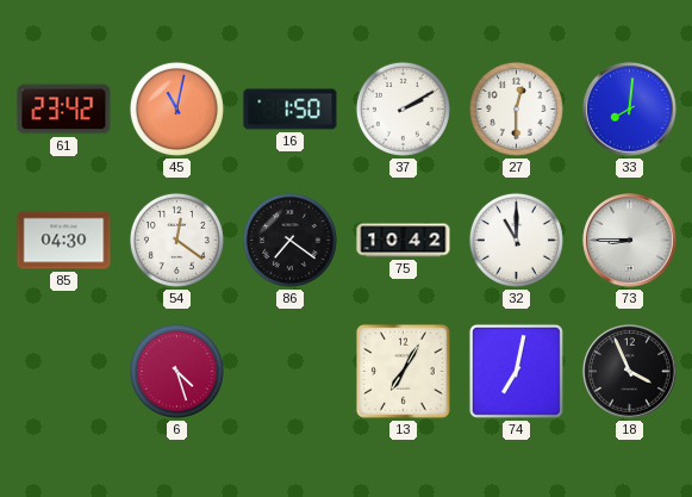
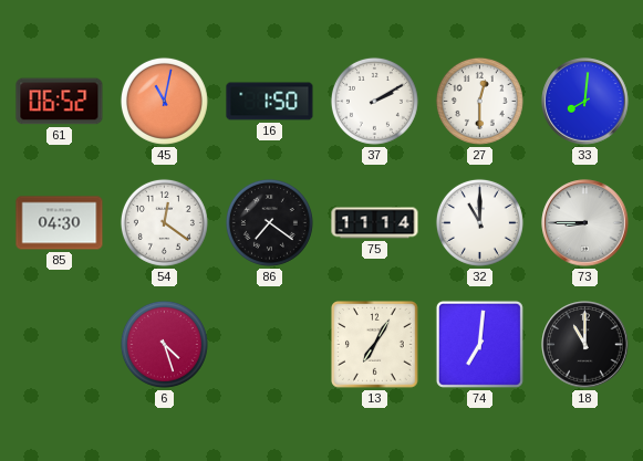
61: 23:42 -> 06:52 (60, 102)
75: 10:42 -> 11:14 (375, 223)
74: 7:02 -> 7:01 (479, 344)
18: 3:56 -> 11:00 (585, 345)
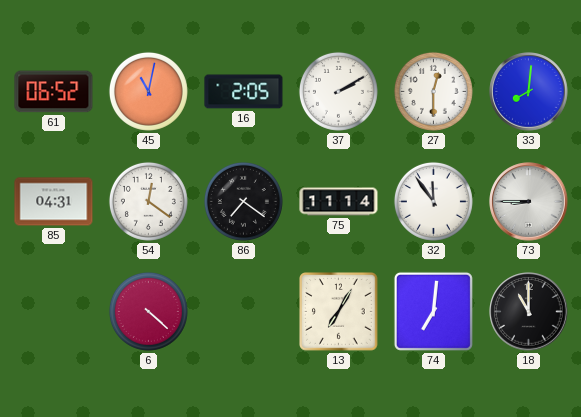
16: 1:50 -> 2:05 (244, 92)
85: 04:30 -> 04:31 (54, 202)
32: 11:00 -> 11:54 (433, 201)
6: 4:27 -> 4:22 (148, 311)
